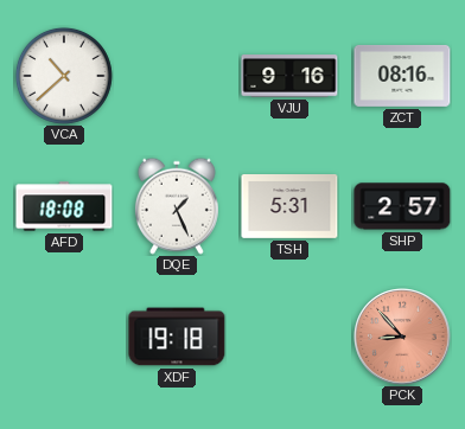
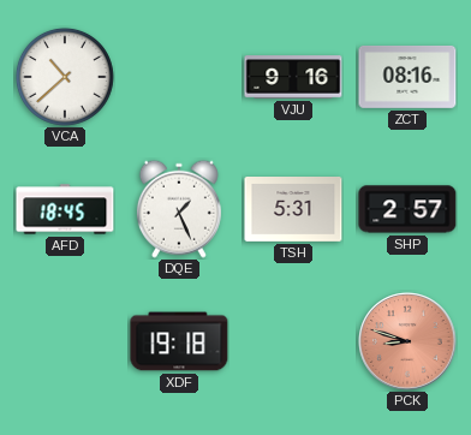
AFD: 18:08 -> 18:45 (65, 209)
PCK: 8:53 -> 8:48 (407, 341)
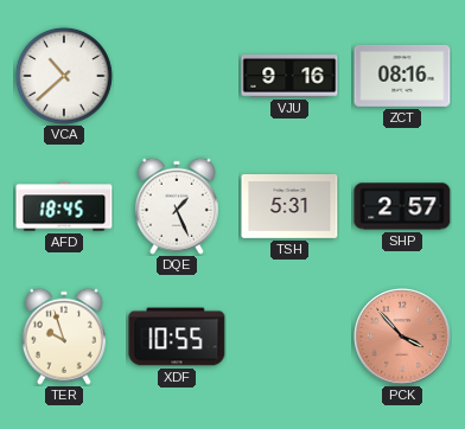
TER: none -> 9:57 (64, 337)
XDF: 19:18 -> 10:55 (177, 337)
PCK: 8:48 -> 3:53 (402, 337)
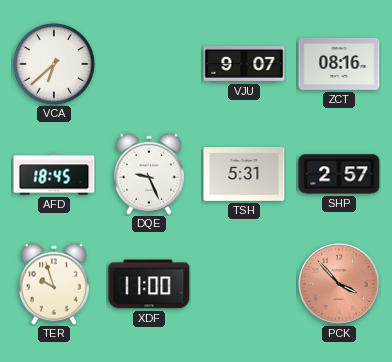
VCA: 10:38 -> 6:38 (54, 64)
VJU: 9:16 -> 9:07 (244, 64)
DQE: 1:26 -> 9:26 (149, 174)
XDF: 10:55 -> 11:00 (149, 284)
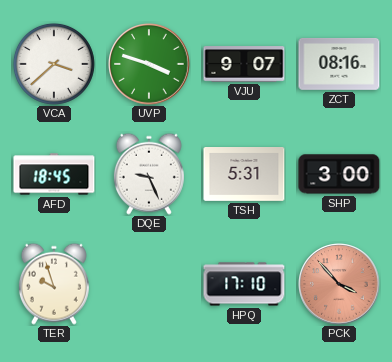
VCA: 6:38 -> 3:38 (54, 64)
UVP: none -> 3:48 (149, 64)
SHP: 2:57 -> 3:00 (339, 174)
XDF: 11:00 -> none (149, 284)
HPQ: none -> 17:10 (244, 284)
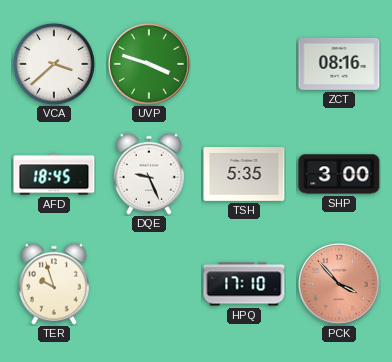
VJU: 9:07 -> none (244, 64)
TSH: 5:31 -> 5:35 (244, 175)
